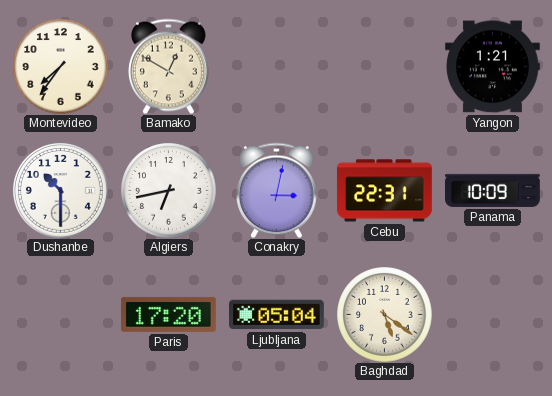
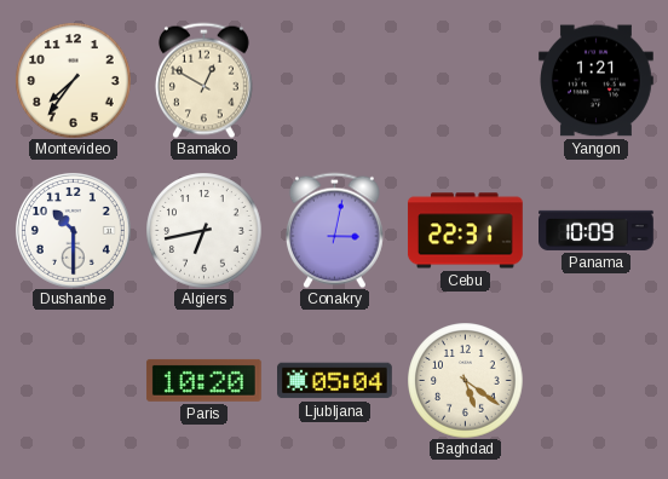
Paris: 17:20 -> 10:20 (203, 380)
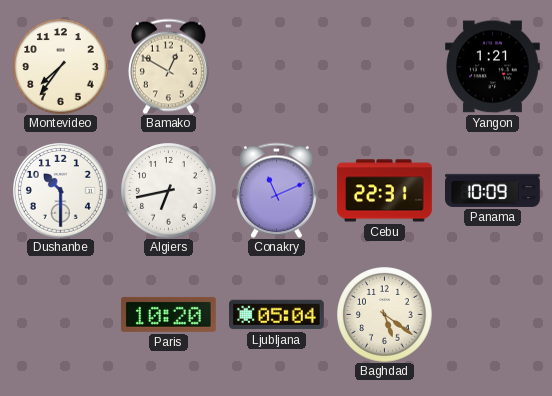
Conakry: 3:02 -> 11:11 (276, 190)
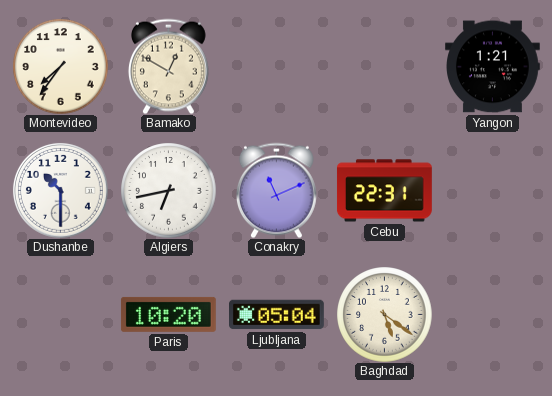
Panama: 10:09 -> none (493, 190)
